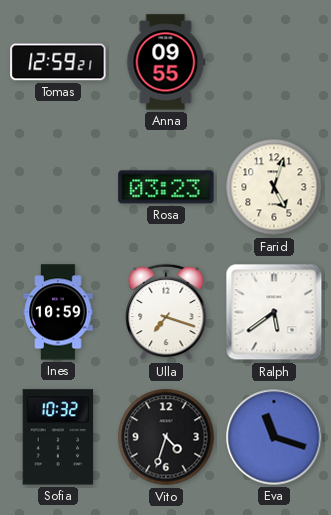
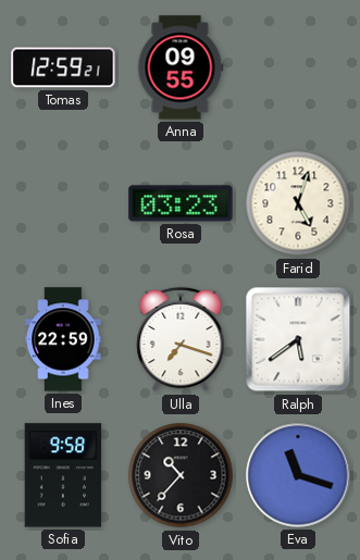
Ines: 10:59 -> 22:59 (63, 339)
Sofia: 10:32 -> 9:58 (63, 475)
Vito: 4:33 -> 10:37 (181, 475)
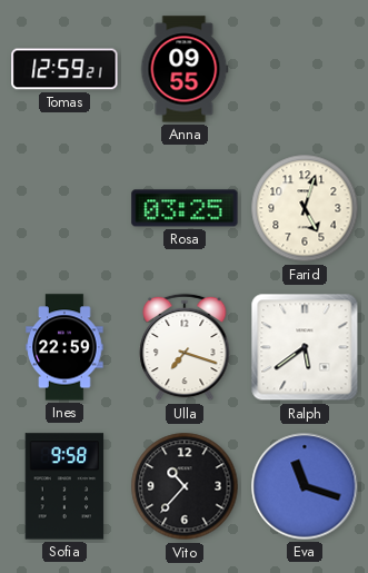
Rosa: 03:23 -> 03:25 (185, 208)
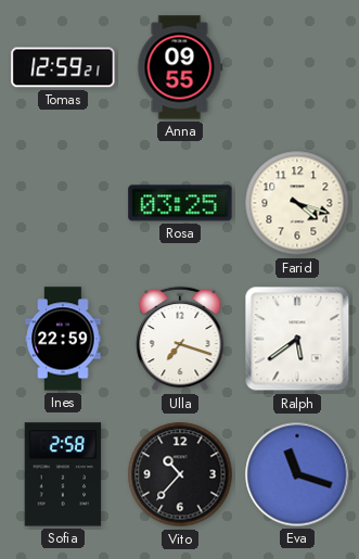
Farid: 5:03 -> 4:18 (297, 203)
Sofia: 9:58 -> 2:58 (63, 474)
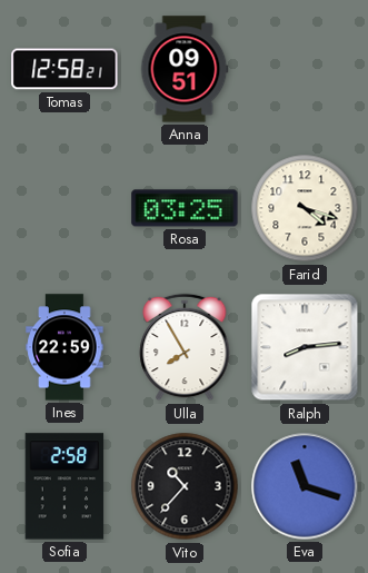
Tomas: 12:59 -> 12:58 (64, 69)
Anna: 09:55 -> 09:51 (185, 69)
Ulla: 7:18 -> 7:55 (185, 347)
Ralph: 5:39 -> 8:14 (305, 347)
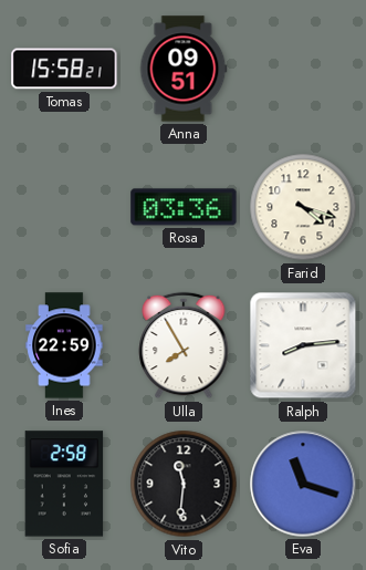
Tomas: 12:58 -> 15:58 (64, 69)
Rosa: 03:25 -> 03:36 (184, 207)
Vito: 10:37 -> 11:31 (184, 484)
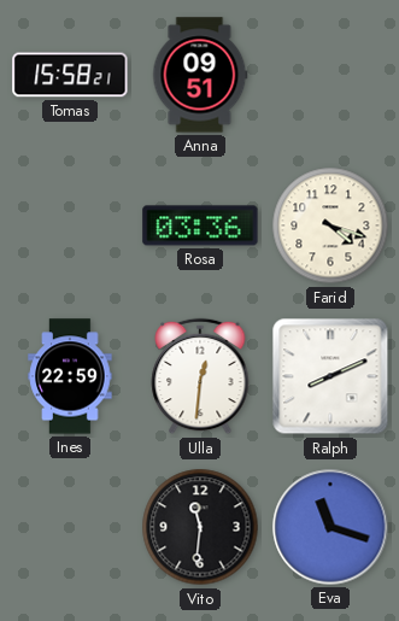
Ulla: 7:55 -> 12:31 (200, 376)
Ralph: 8:14 -> 8:11 (330, 376)
Sofia: 2:58 -> none (64, 484)
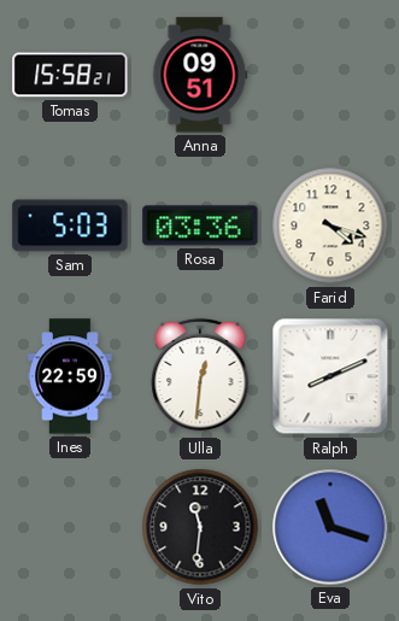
Sam: none -> 5:03 (70, 225)
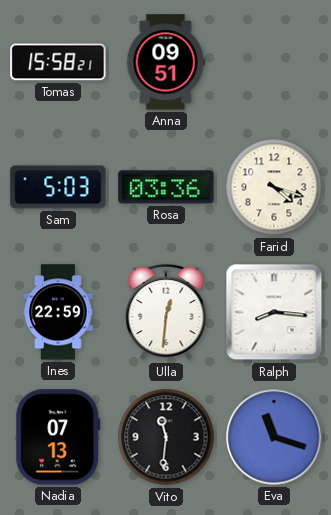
Ralph: 8:11 -> 8:16 (274, 312)
Nadia: none -> 07:13 (58, 437)
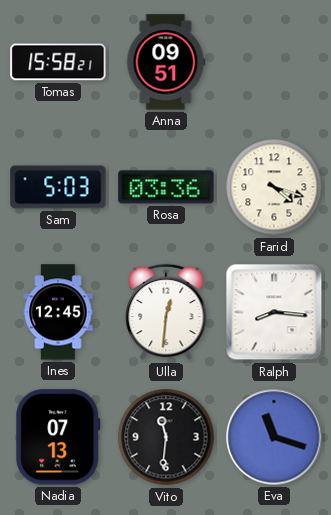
Ines: 22:59 -> 12:45 (58, 312)
